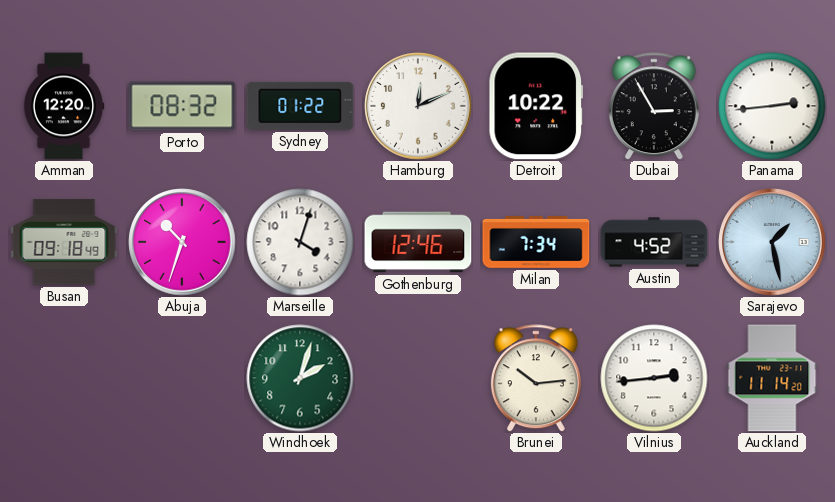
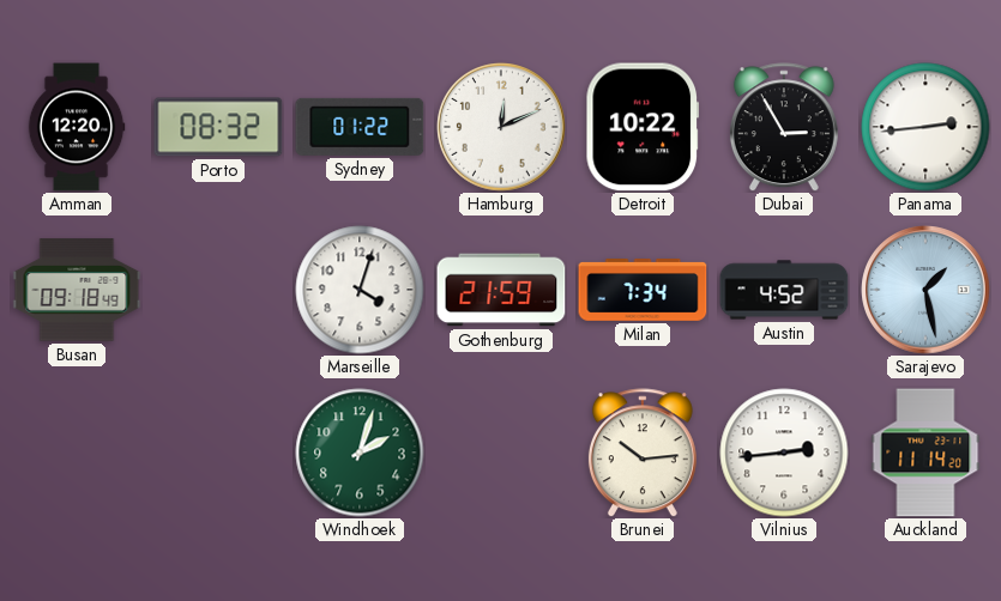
Abuja: 10:33 -> none (182, 242)
Gothenburg: 12:46 -> 21:59 (501, 290)
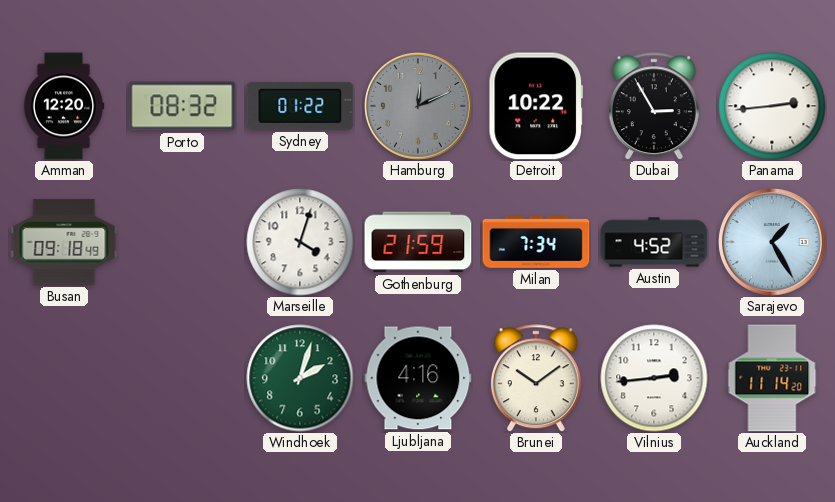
Hamburg dial: white -> grey (418, 106)
Sarajevo: 1:28 -> 1:25 (772, 242)
Ljubljana: none -> 4:16 (418, 378)
Brunei: 10:14 -> 10:09 (536, 378)
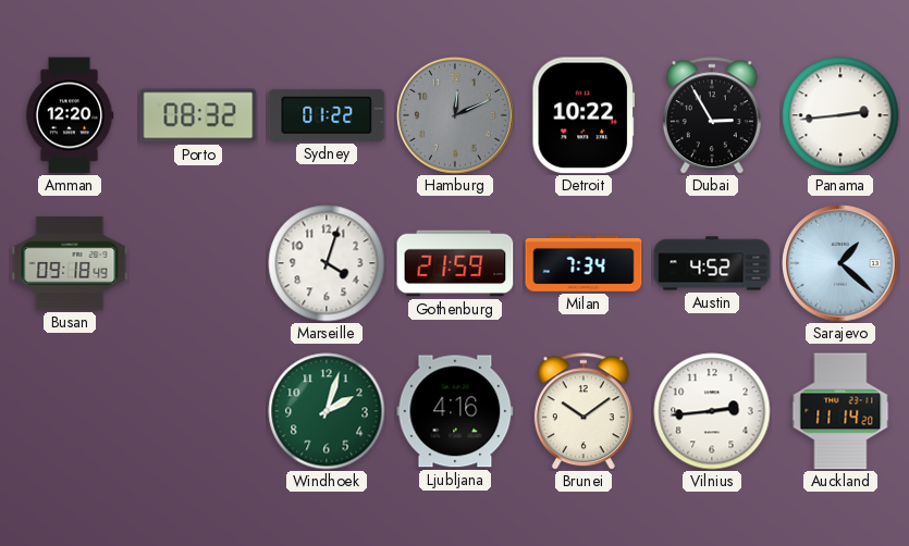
Sarajevo: 1:25 -> 1:22 (840, 263)
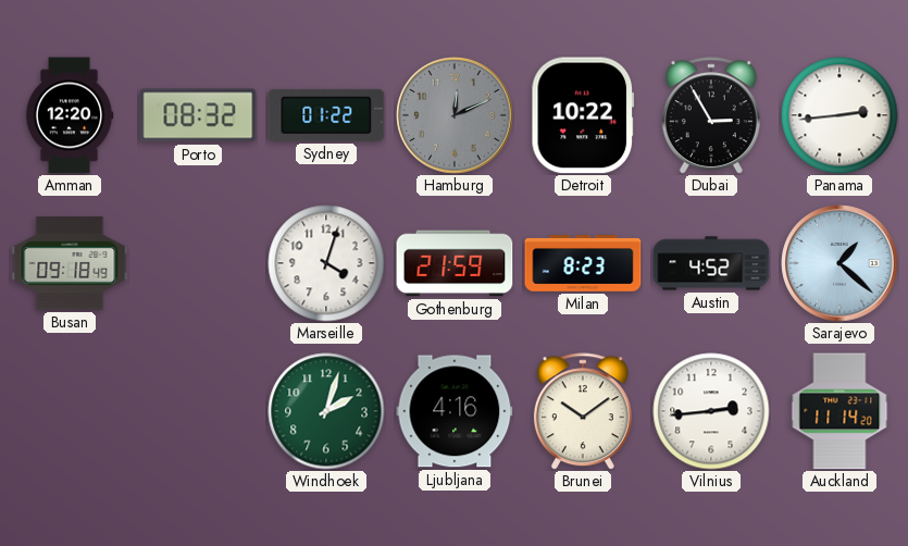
Milan: 7:34 -> 8:23 (583, 264)
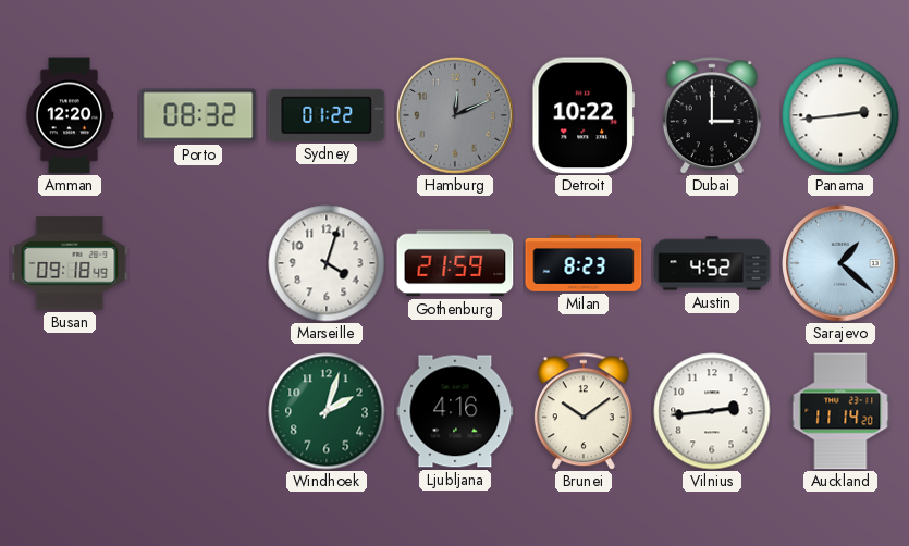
Dubai: 2:55 -> 3:00 (712, 115)
